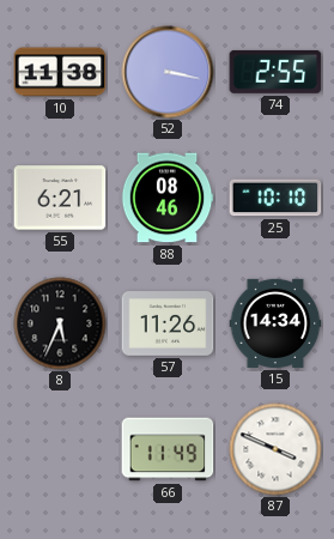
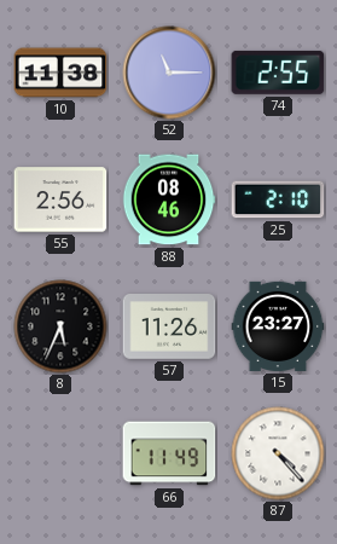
52: 3:17 -> 11:15 (169, 73)
55: 6:21 -> 2:56 (60, 199)
25: 10:10 -> 2:10 (278, 199)
15: 14:34 -> 23:27 (278, 326)
87: 3:49 -> 4:23 (278, 453)
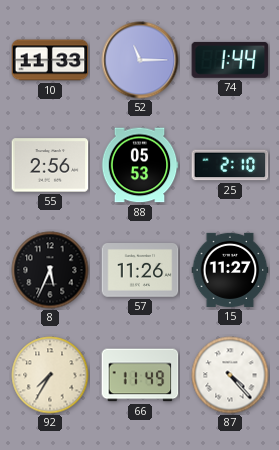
10: 11:38 -> 11:33 (50, 60)
74: 2:55 -> 1:44 (230, 60)
88: 08:46 -> 05:53 (140, 165)
15: 23:27 -> 11:27 (230, 270)
92: none -> 7:35 (50, 375)
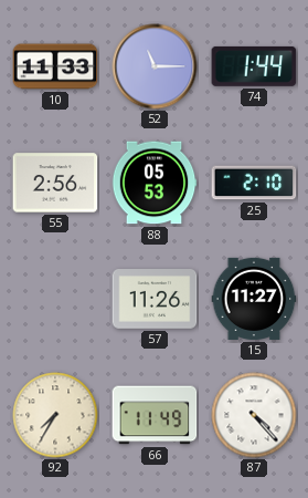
8: 5:34 -> none (50, 270)
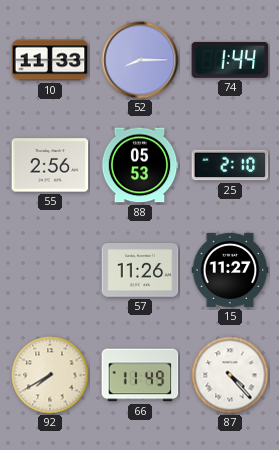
52: 11:15 -> 8:15 (140, 60)
92: 7:35 -> 7:40 (50, 375)
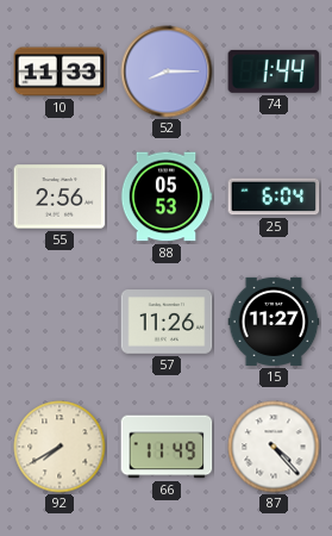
25: 2:10 -> 6:04 (274, 197)
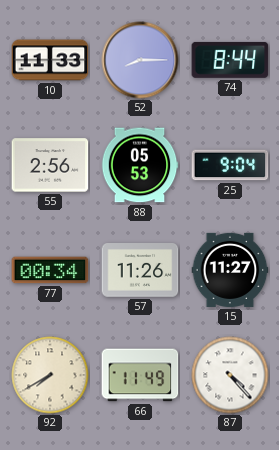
74: 1:44 -> 8:44 (230, 60)
25: 6:04 -> 9:04 (230, 165)
77: none -> 00:34 (50, 270)
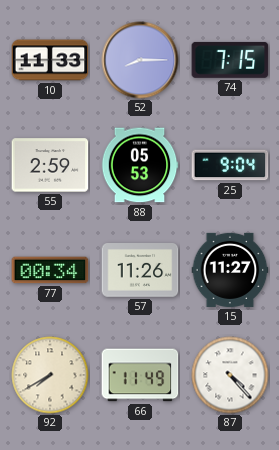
74: 8:44 -> 7:15 (230, 60)
55: 2:56 -> 2:59 (50, 165)
